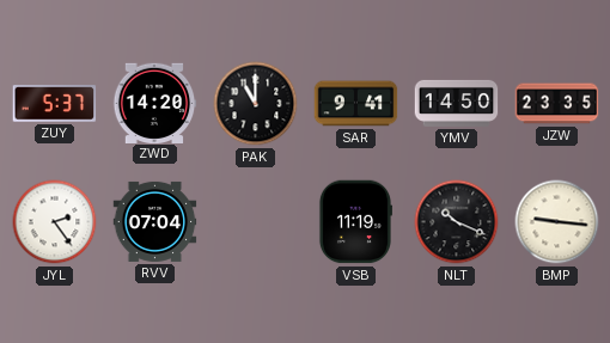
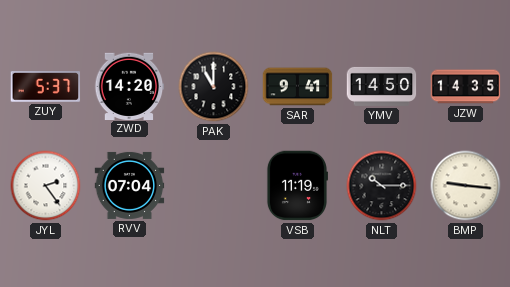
JZW: 23:35 -> 14:35 (466, 87)
NLT: 10:19 -> 10:15 (382, 186)
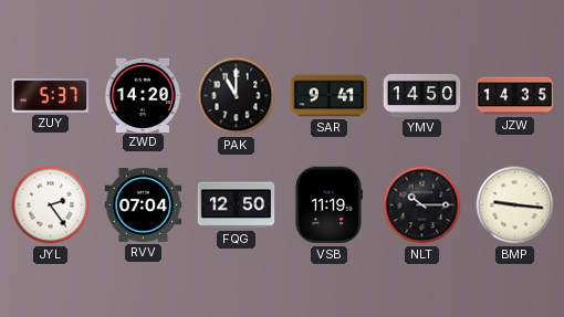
FQG: none -> 12:50 (237, 205)
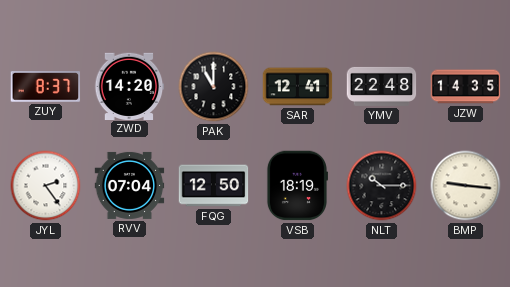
ZUY: 5:37 -> 8:37 (46, 87)
SAR: 9:41 -> 12:41 (298, 87)
YMV: 14:50 -> 22:48 (382, 86)
VSB: 11:19 -> 18:19 (297, 186)
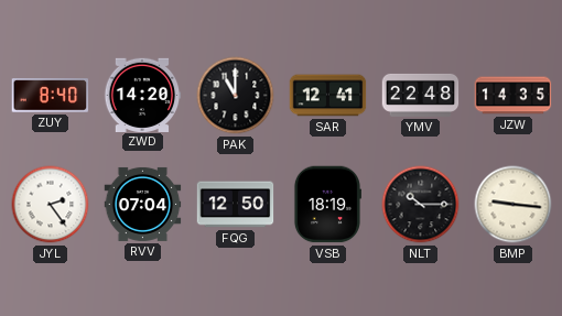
ZUY: 8:37 -> 8:40 (51, 96)
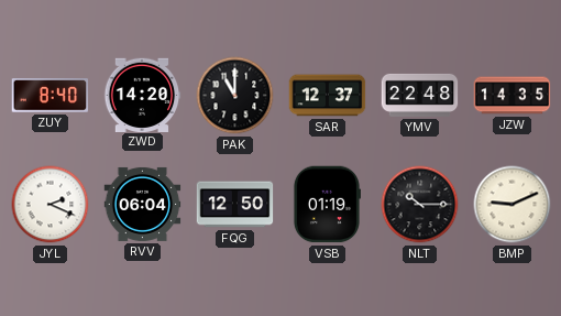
SAR: 12:41 -> 12:37 (328, 96)
JYL: 2:24 -> 2:19 (51, 205)
RVV: 07:04 -> 06:04 (143, 204)
VSB: 18:19 -> 01:19 (327, 205)
BMP: 9:16 -> 9:11 (513, 205)
